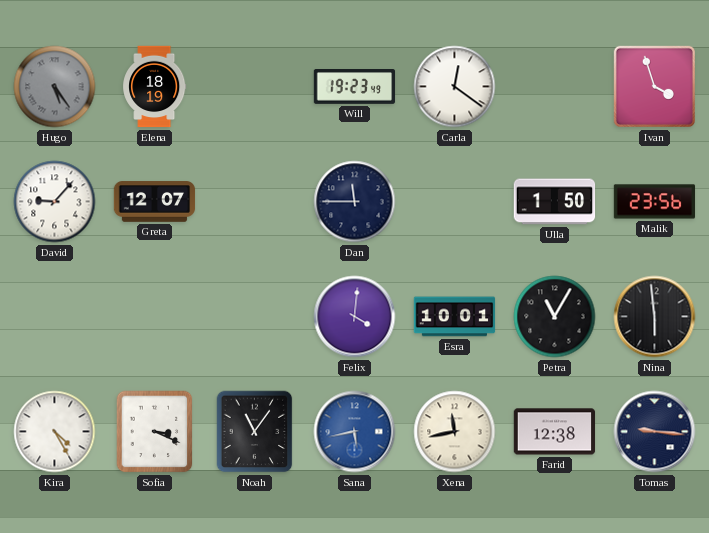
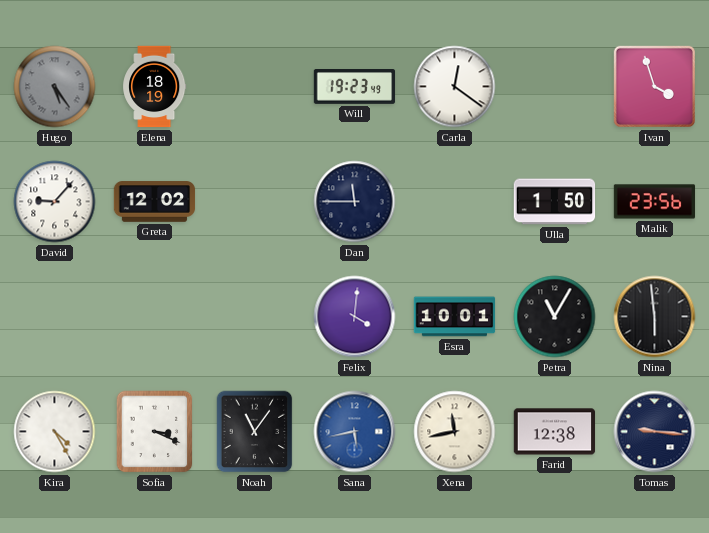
Greta: 12:07 -> 12:02 (155, 202)
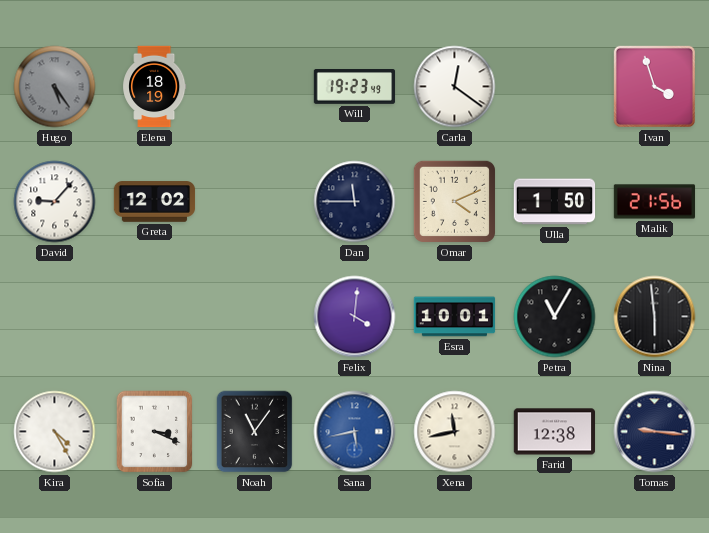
Omar: none -> 4:11 (454, 201)
Malik: 23:56 -> 21:56 (655, 202)
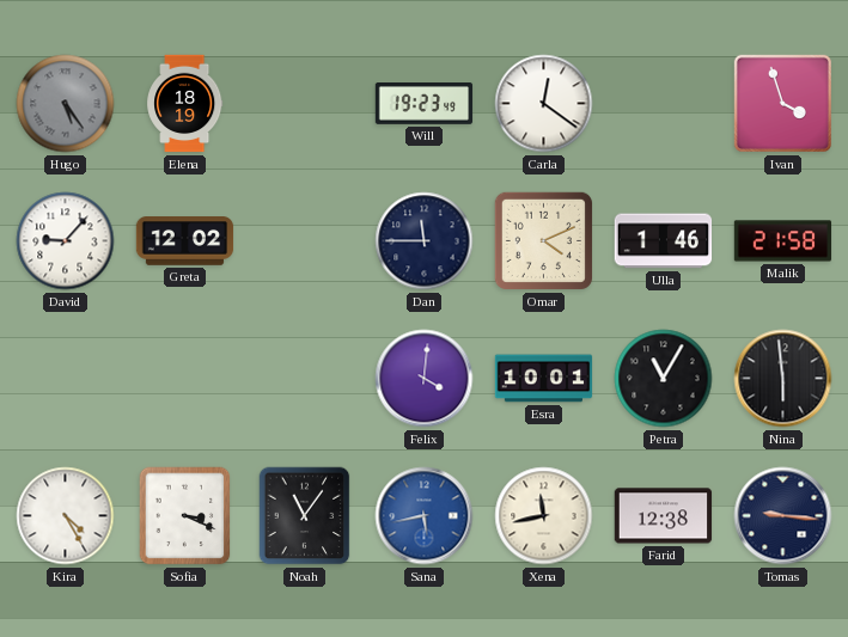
Ulla: 1:50 -> 1:46 (664, 241)
Malik: 21:56 -> 21:58 (783, 241)
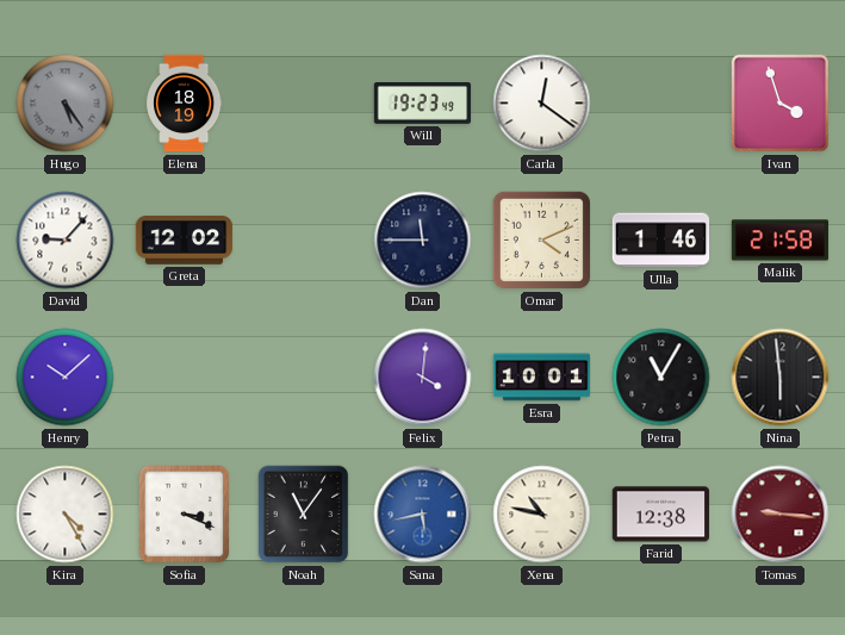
Henry: none -> 10:08 (66, 378)
Xena: 11:43 -> 10:47 (542, 515)
Tomas dial: navy -> burgundy (781, 515)
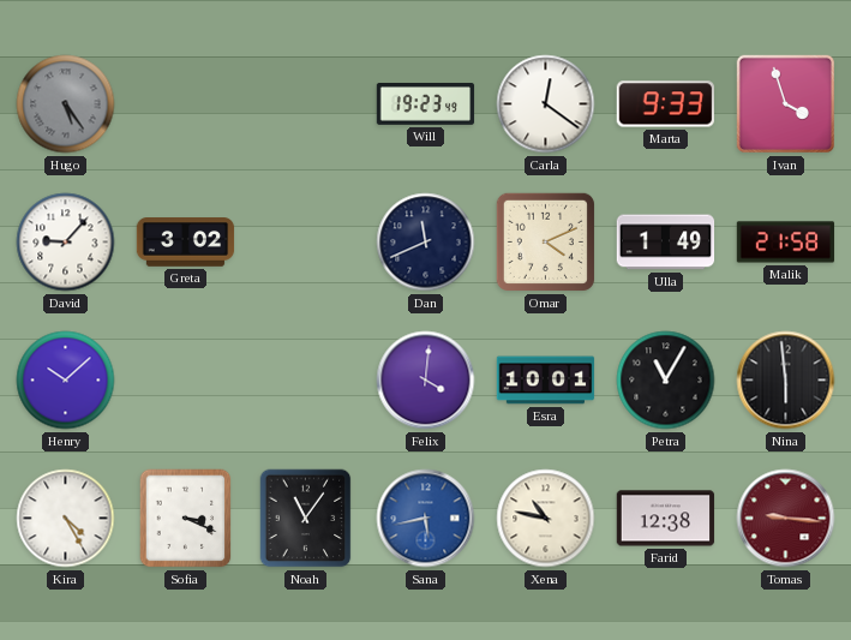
Elena: 18:19 -> none (185, 104)
Marta: none -> 9:33 (665, 104)
Greta: 12:02 -> 3:02 (186, 243)
Dan: 11:45 -> 11:41 (426, 243)
Ulla: 1:46 -> 1:49 (666, 243)
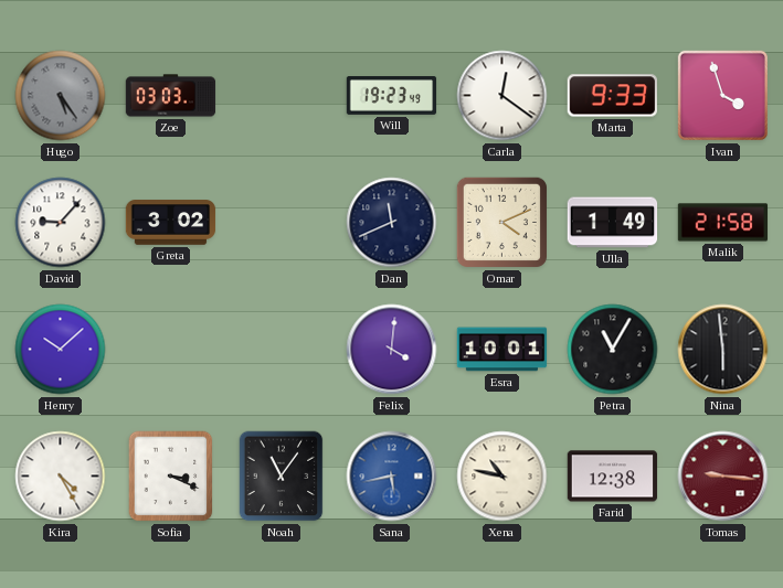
Zoe: none -> 03:03 (171, 96)
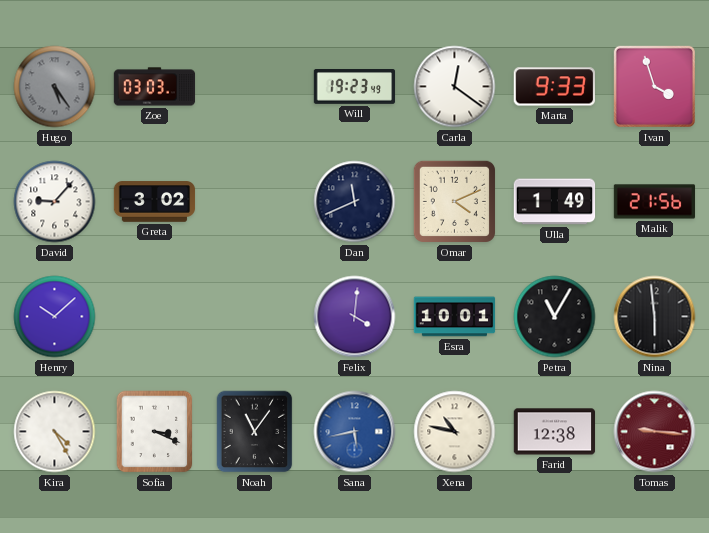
Malik: 21:58 -> 21:56 (655, 202)
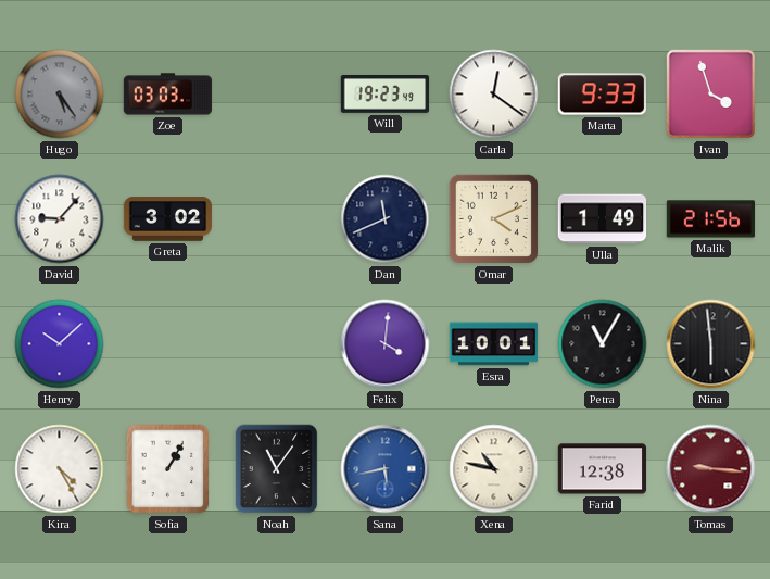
Sofia: 3:19 -> 1:05 (168, 469)
